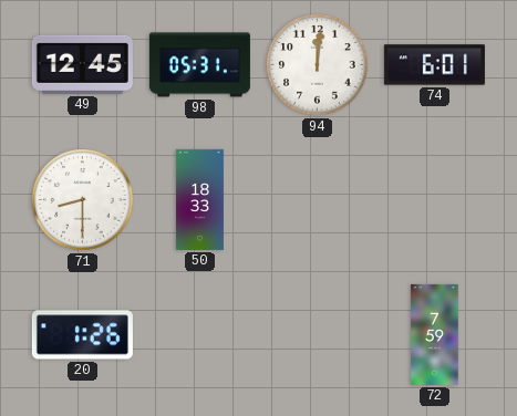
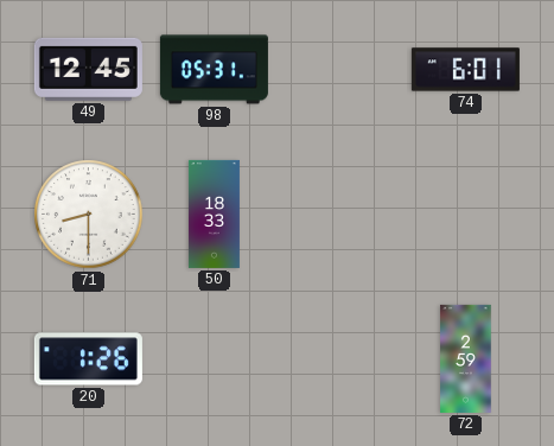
94: 12:01 -> none (318, 65)
72: 7:59 -> 2:59 (466, 358)
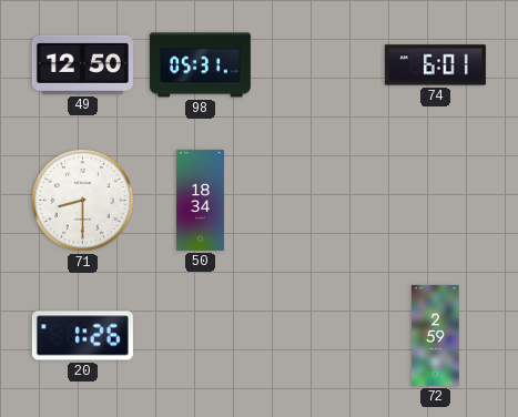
49: 12:45 -> 12:50 (82, 64)
50: 18:33 -> 18:34 (200, 200)
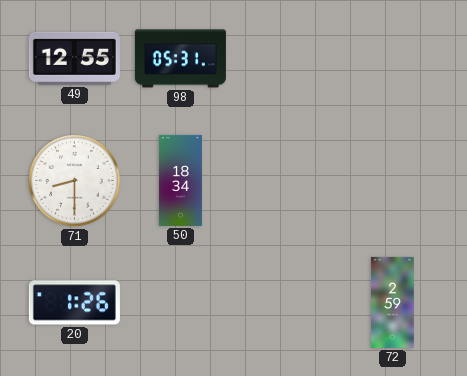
49: 12:50 -> 12:55 (74, 58)
74: 6:01 -> none (435, 65)
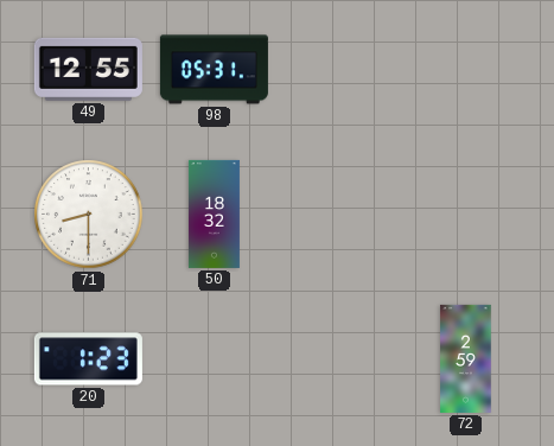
50: 18:34 -> 18:32 (214, 214)
20: 1:26 -> 1:23 (88, 359)
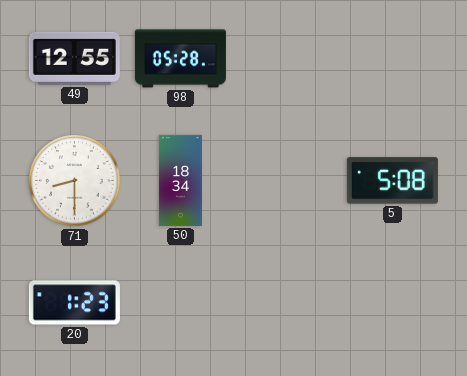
98: 05:31 -> 05:28 (180, 59)
50: 18:32 -> 18:34 (180, 180)
5: none -> 5:08 (392, 181)
72: 2:59 -> none (466, 358)
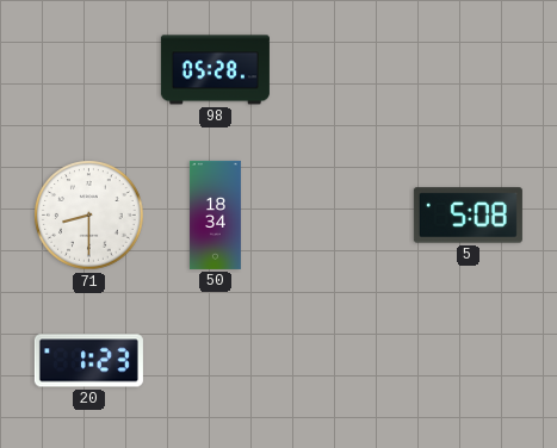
49: 12:55 -> none (74, 58)
